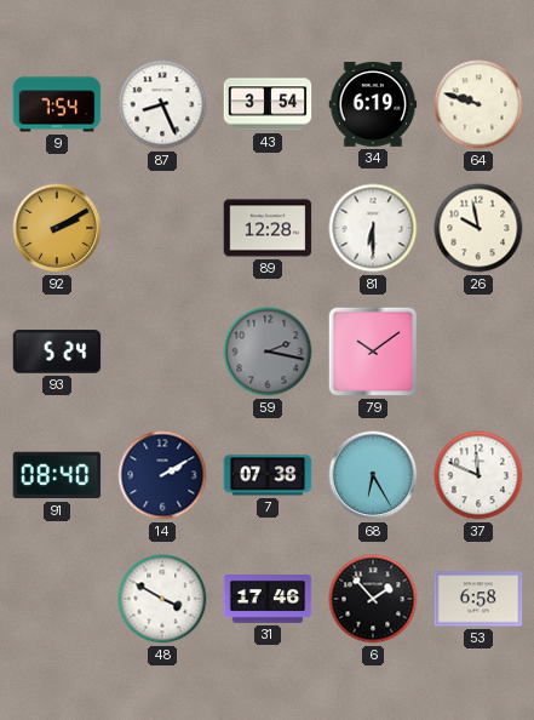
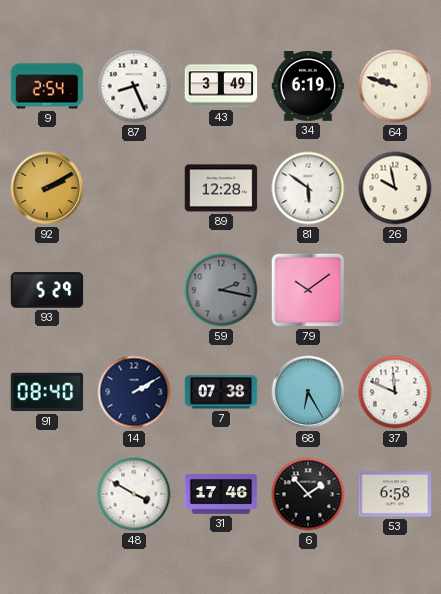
9: 7:54 -> 2:54 (47, 86)
43: 3:54 -> 3:49 (221, 86)
81: 6:30 -> 5:51 (308, 188)
93: 5:24 -> 5:29 (47, 290)
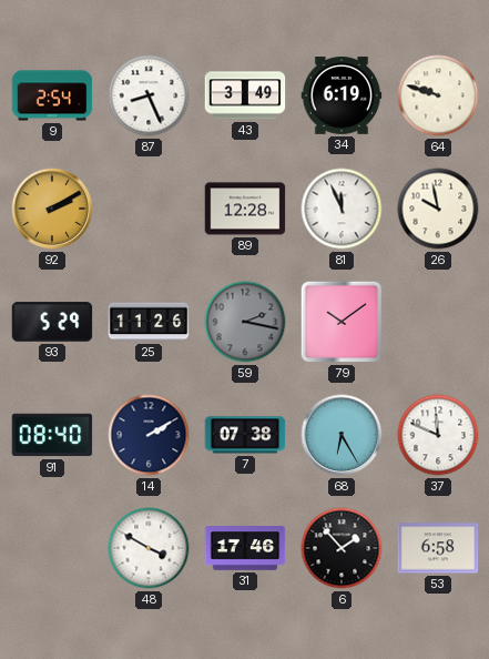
81: 5:51 -> 11:56 (342, 209)
25: none -> 11:26 (149, 322)
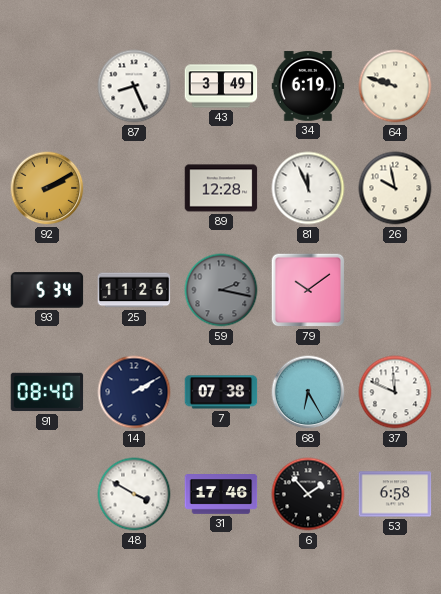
9: 2:54 -> none (52, 95)
93: 5:29 -> 5:34 (47, 290)
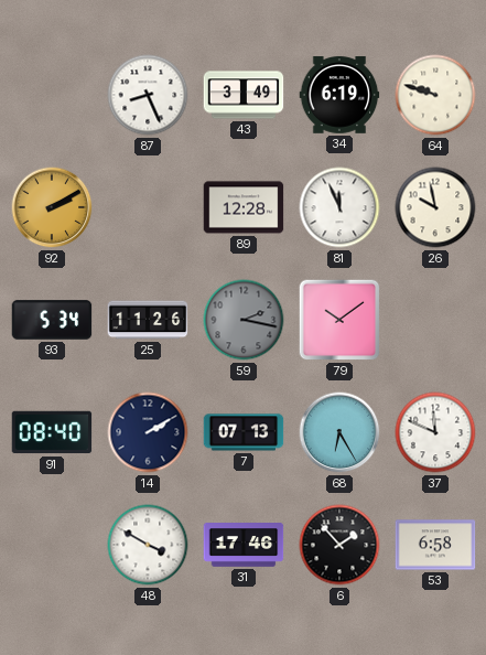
7: 07:38 -> 07:13 (244, 432)
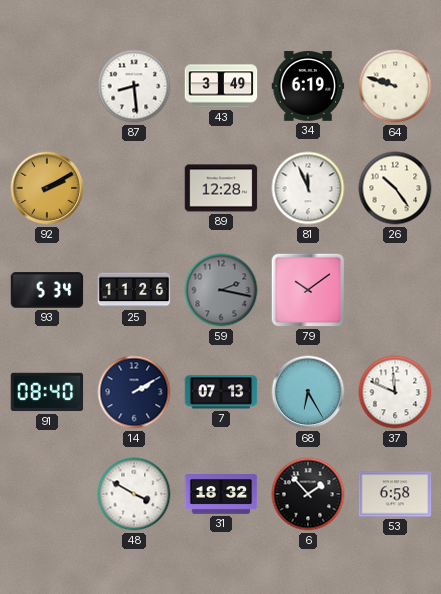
87: 8:26 -> 8:29 (134, 86)
26: 9:58 -> 10:24 (395, 188)
31: 17:46 -> 18:32 (221, 495)
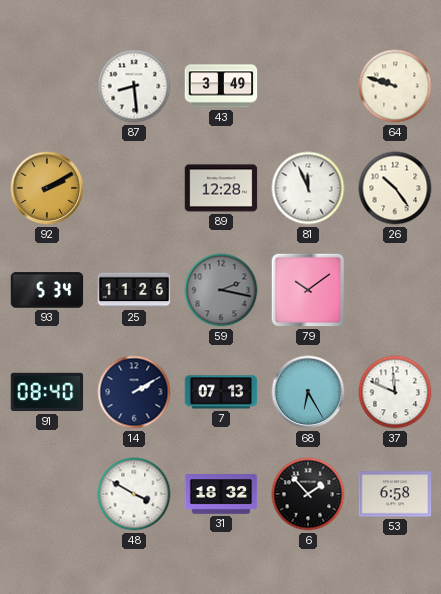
34: 6:19 -> none (308, 86)
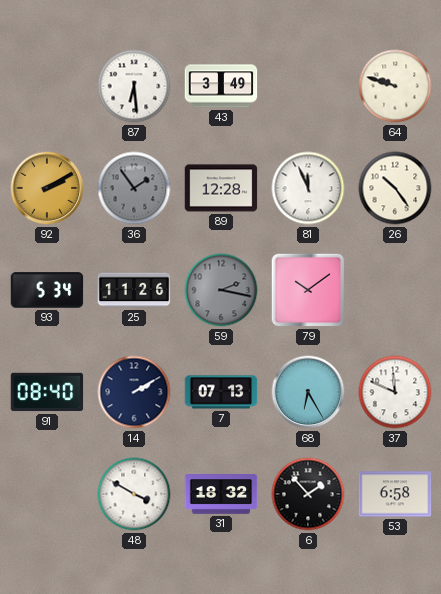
87: 8:29 -> 6:29 (134, 86)
36: none -> 1:54 (134, 188)
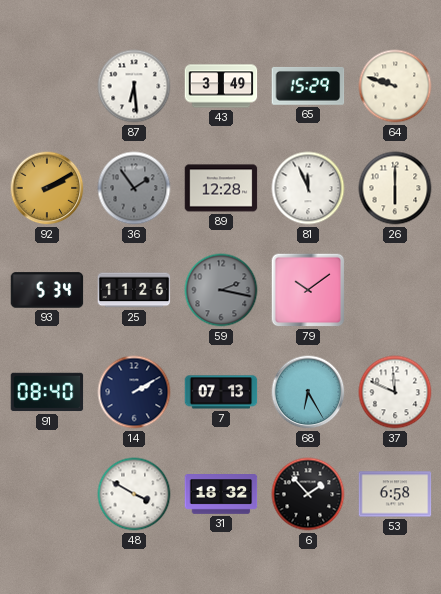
65: none -> 15:29 (308, 86)
26: 10:24 -> 6:00 (395, 188)
